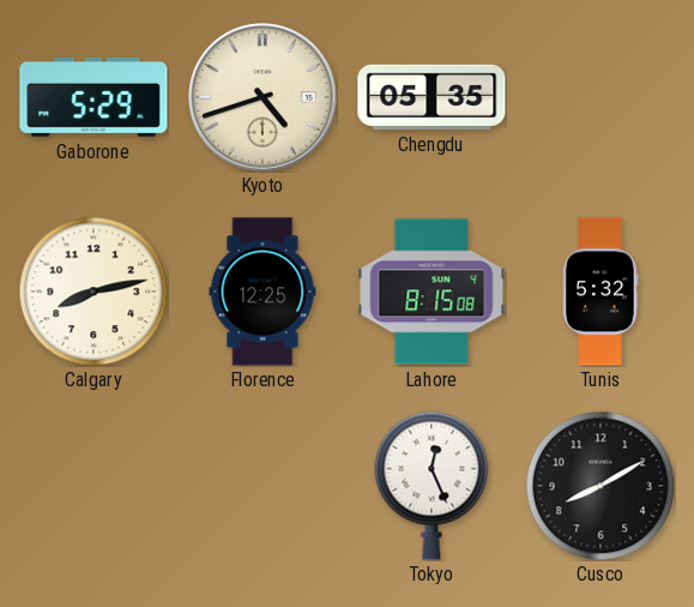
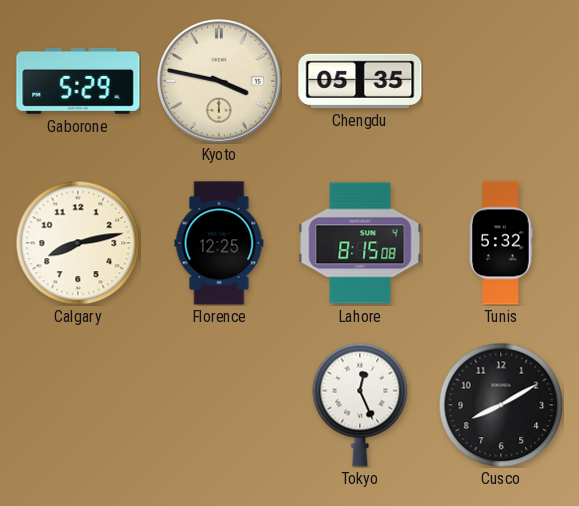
Kyoto: 4:42 -> 3:47 (219, 81)
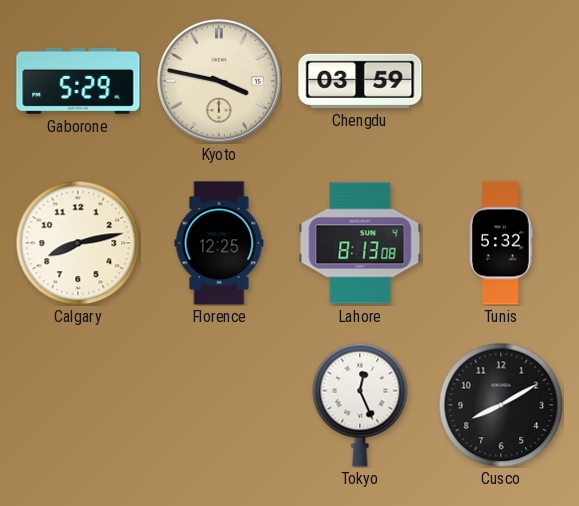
Chengdu: 05:35 -> 03:59 (360, 81)
Lahore: 8:15 -> 8:13 (360, 243)
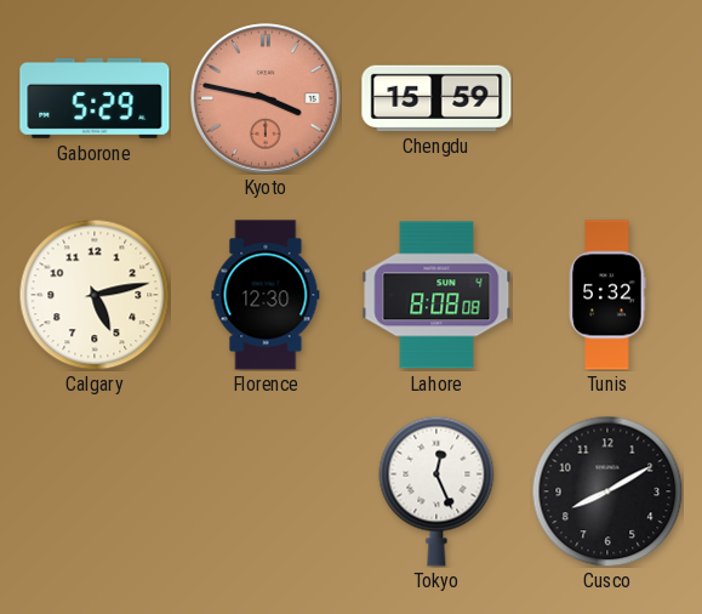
Kyoto dial: cream -> salmon (266, 98)
Chengdu: 03:59 -> 15:59 (436, 98)
Calgary: 8:13 -> 5:13 (95, 295)
Florence: 12:25 -> 12:30 (266, 295)
Lahore: 8:13 -> 8:08 (436, 295)
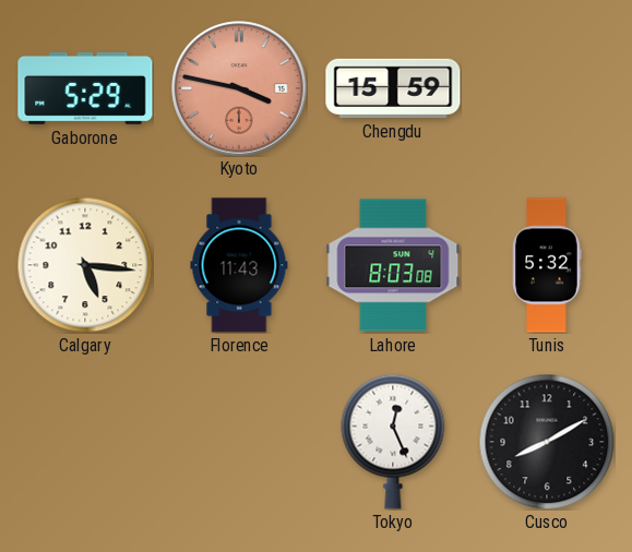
Calgary: 5:13 -> 5:16 (85, 265)
Florence: 12:30 -> 11:43 (239, 265)
Lahore: 8:08 -> 8:03 (393, 265)
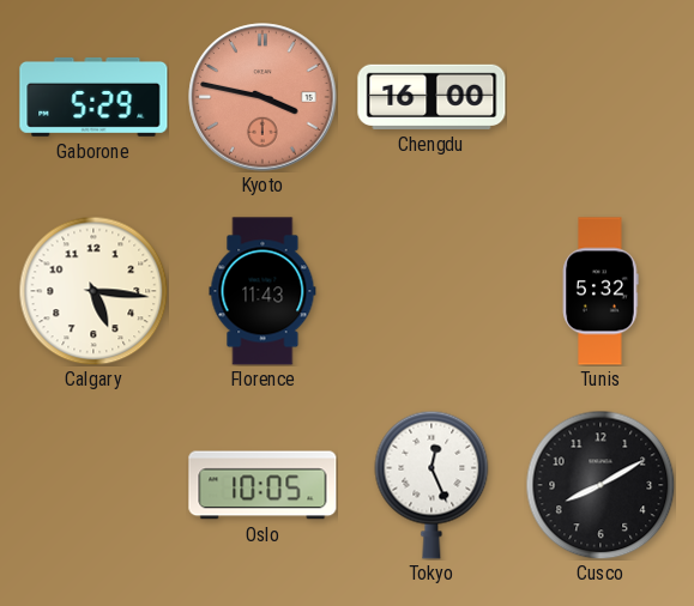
Chengdu: 15:59 -> 16:00 (432, 97)
Lahore: 8:03 -> none (393, 265)
Oslo: none -> 10:05 (262, 485)
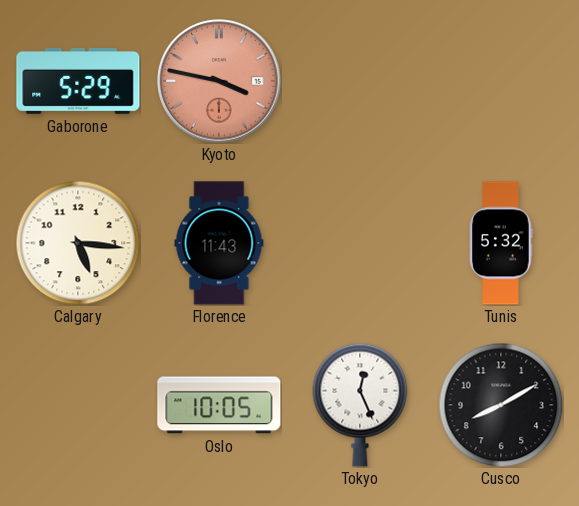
Chengdu: 16:00 -> none (432, 97)
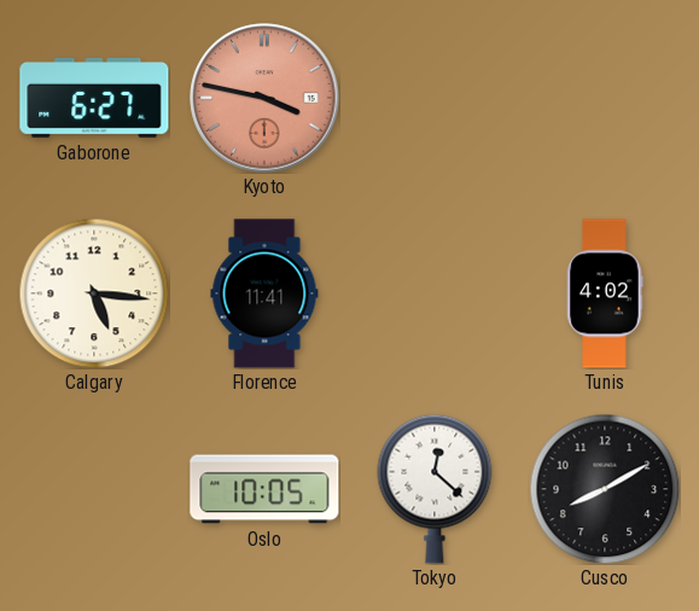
Gaborone: 5:29 -> 6:27 (94, 98)
Florence: 11:43 -> 11:41 (264, 293)
Tunis: 5:32 -> 4:02 (605, 293)
Tokyo: 12:26 -> 12:22 (435, 489)
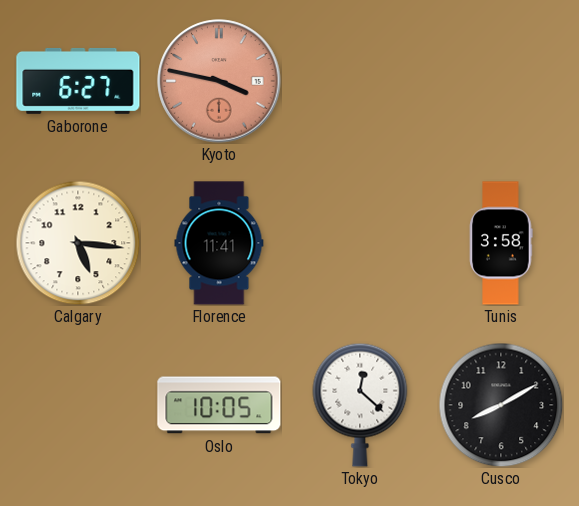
Tunis: 4:02 -> 3:58 (501, 243)
